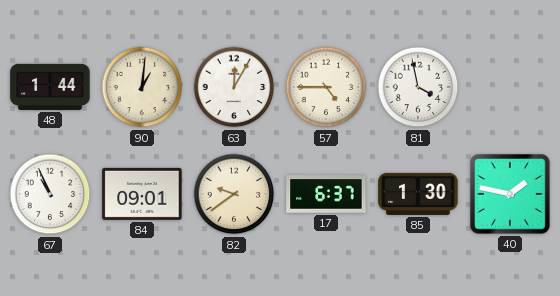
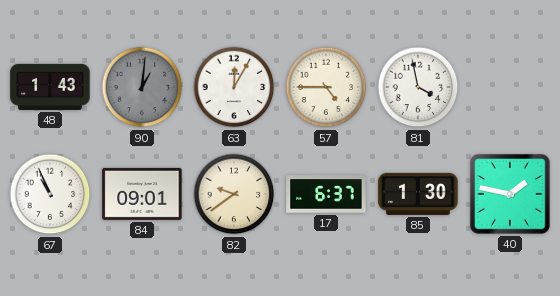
48: 1:44 -> 1:43 (50, 87)
90 dial: cream -> grey (142, 87)
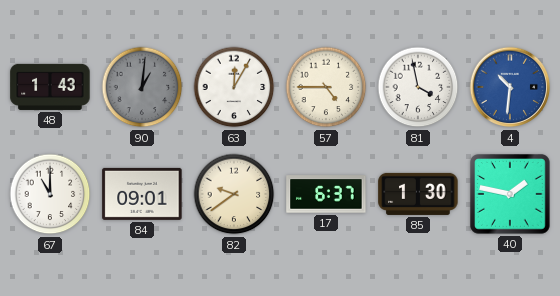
4: none -> 10:31 (510, 87)
67: 10:56 -> 11:00 (50, 194)
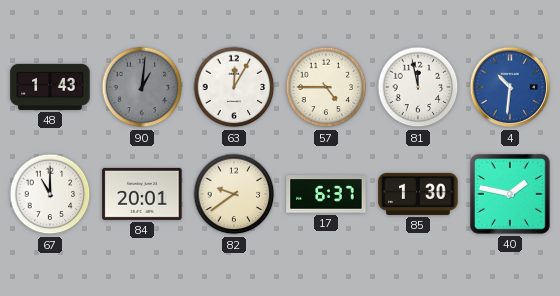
81: 3:58 -> 11:58 (418, 87)
84: 09:01 -> 20:01 (142, 194)
